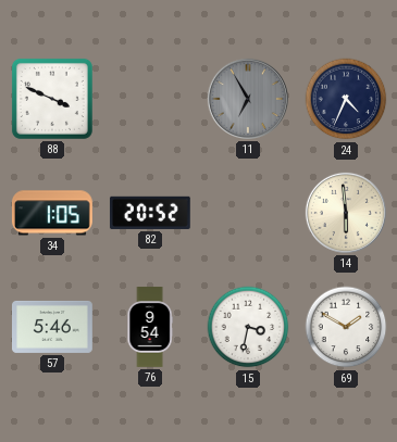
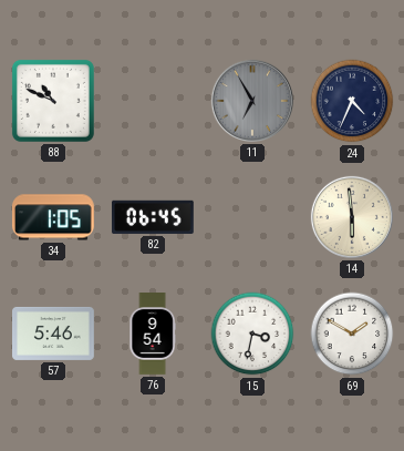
88: 3:49 -> 10:49 (53, 101)
82: 20:52 -> 06:45 (153, 217)
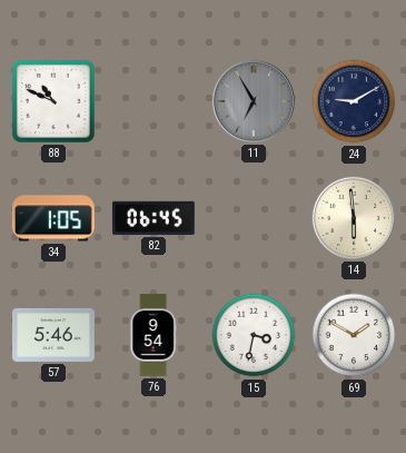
24: 4:34 -> 9:10 (354, 101)
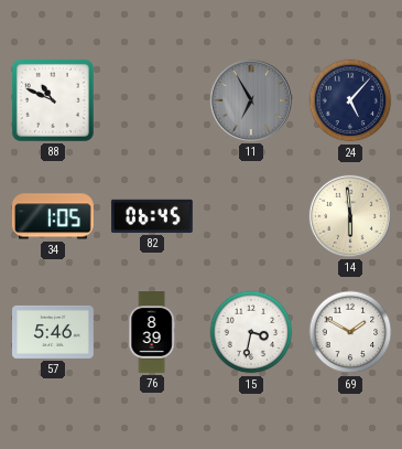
24: 9:10 -> 5:07 (350, 100)
76: 9:54 -> 8:39 (152, 332)
